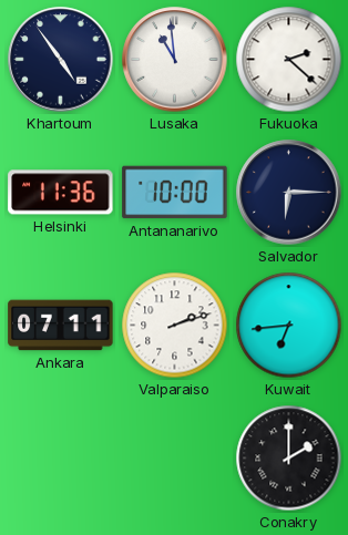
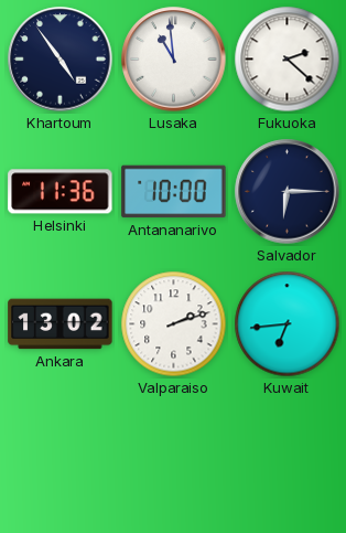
Ankara: 07:11 -> 13:02 (61, 324)
Conakry: 2:00 -> none (289, 459)
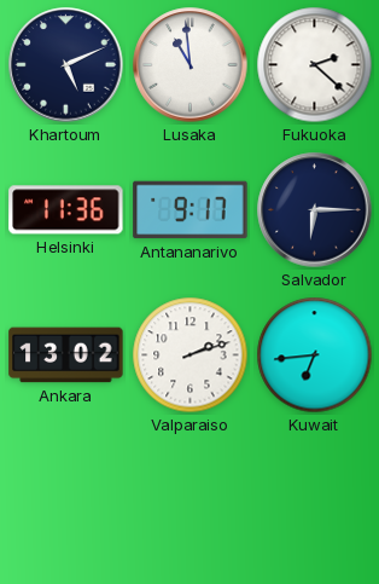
Khartoum: 4:54 -> 5:11 (66, 65)
Antananarivo: 10:00 -> 9:17 (191, 210)
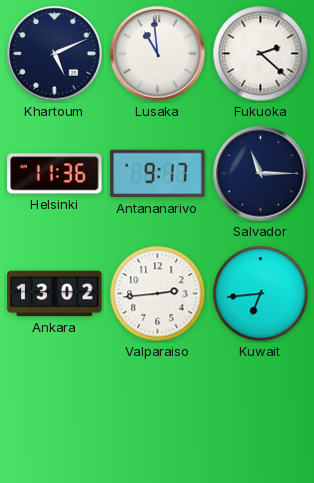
Salvador: 6:15 -> 11:15 (261, 174)
Valparaiso: 2:12 -> 2:44 (158, 294)
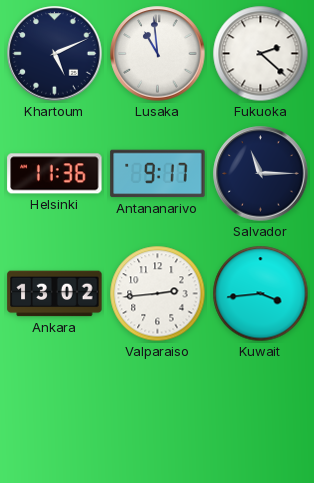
Kuwait: 6:44 -> 3:44 (261, 294)
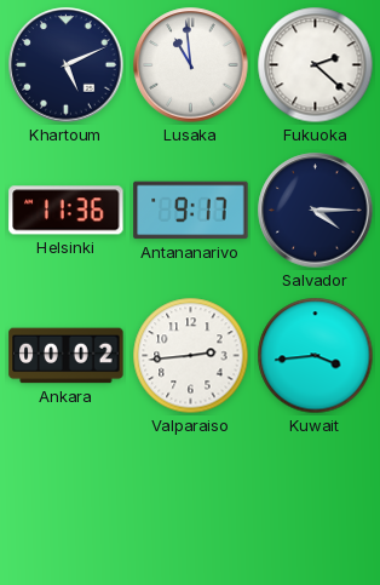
Salvador: 11:15 -> 4:15 (316, 211)
Ankara: 13:02 -> 00:02 (67, 356)
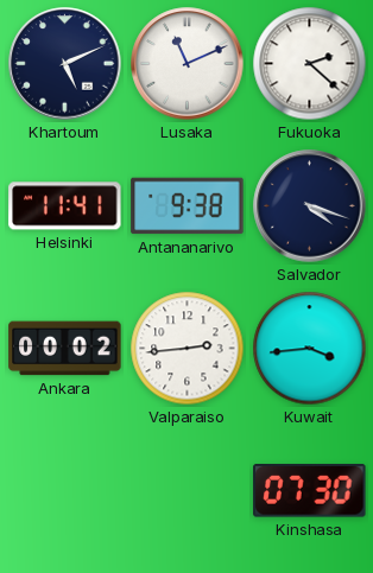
Lusaka: 10:59 -> 11:11 (188, 64)
Helsinki: 11:36 -> 11:41 (65, 206)
Antananarivo: 9:17 -> 9:38 (188, 206)
Salvador: 4:15 -> 4:18 (310, 206)
Kinshasa: none -> 07:30 (310, 491)
